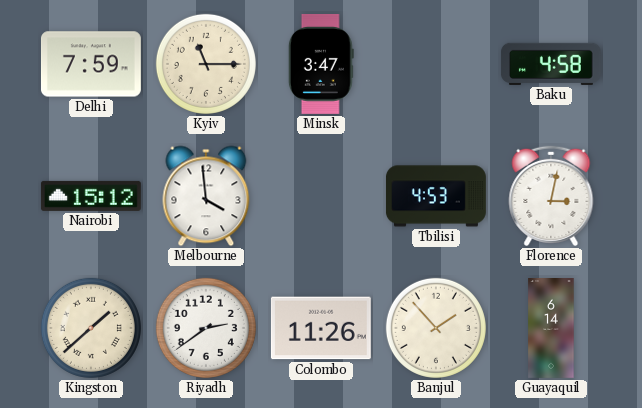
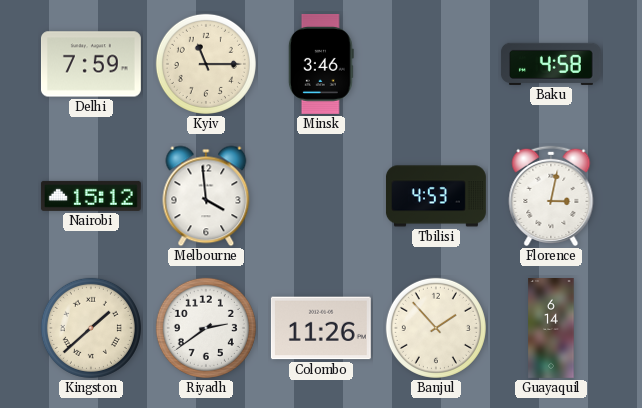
Minsk: 3:47 -> 3:46 (321, 64)
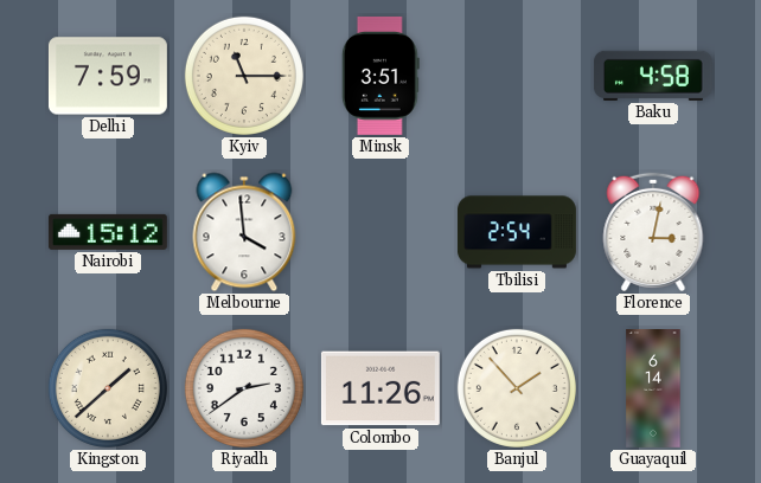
Minsk: 3:46 -> 3:51 (380, 76)
Tbilisi: 4:53 -> 2:54 (517, 232)
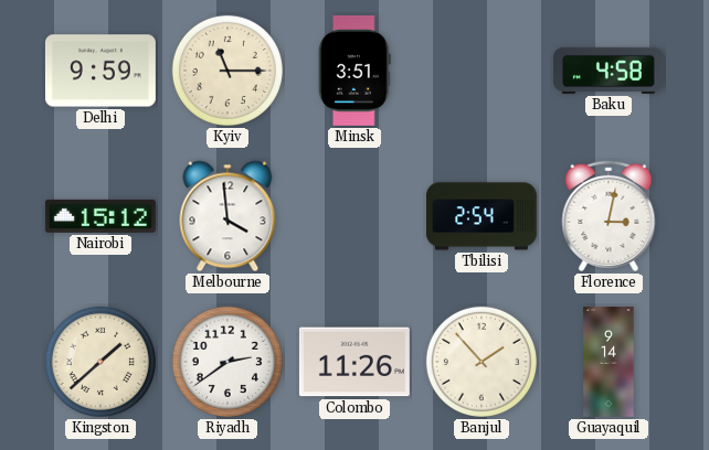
Delhi: 7:59 -> 9:59 (100, 71)
Guayaquil: 6:14 -> 9:14 (609, 363)
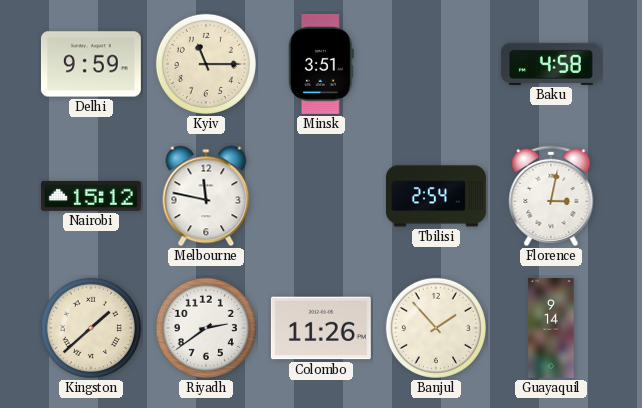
Melbourne: 3:59 -> 11:47 (206, 196)
